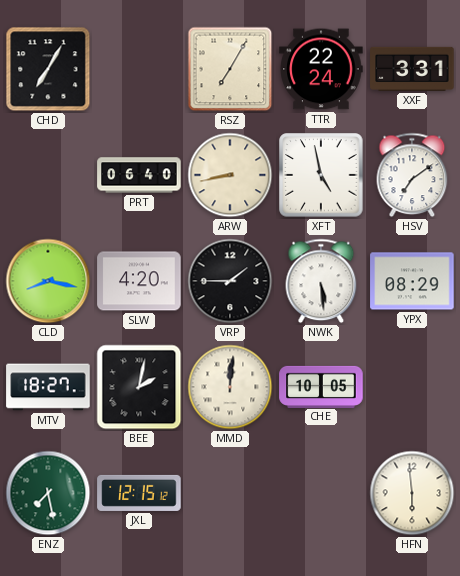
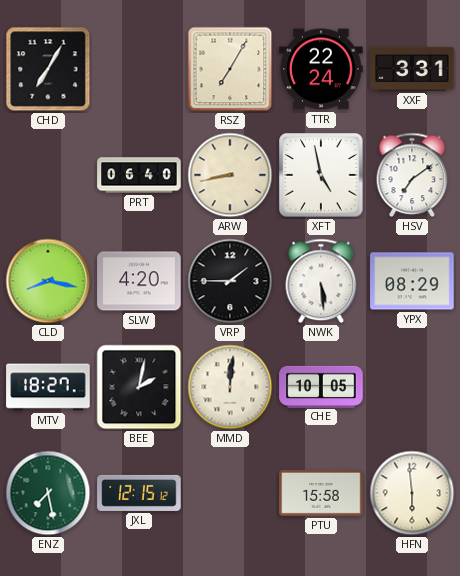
PTU: none -> 15:58 (321, 494)
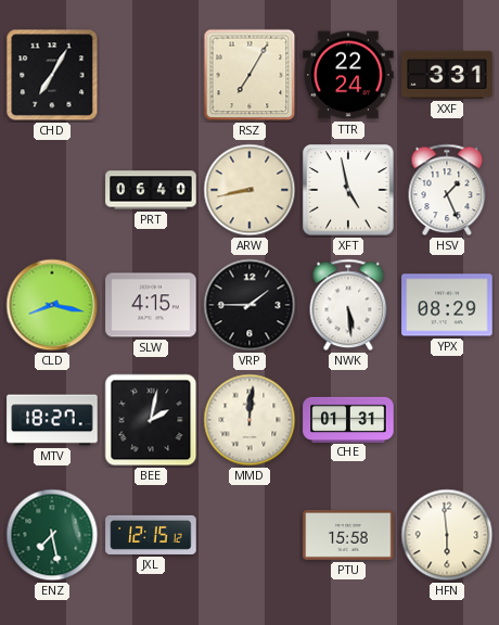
HSV: 7:09 -> 1:26 (447, 190)
SLW: 4:20 -> 4:15 (151, 305)
CHE: 10:05 -> 01:31 (348, 419)
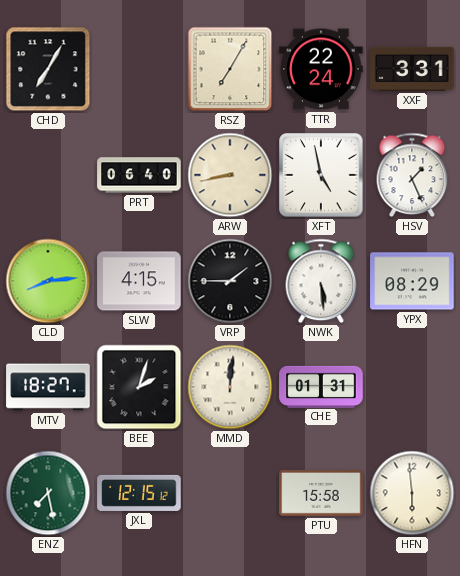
CLD: 8:17 -> 8:14 (48, 281)
BEE: 2:02 -> 2:03 (139, 387)
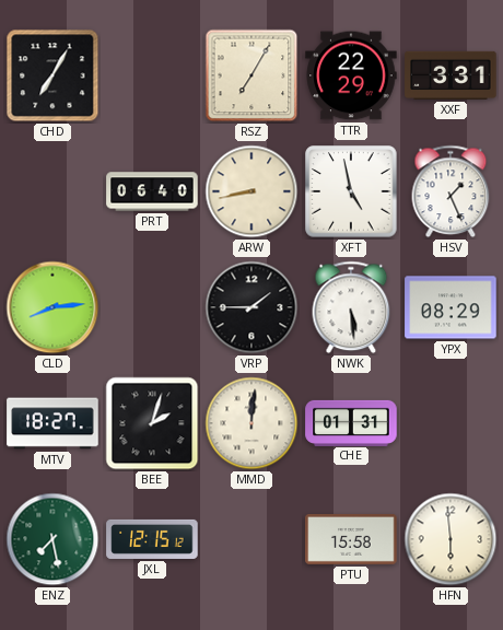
TTR: 22:24 -> 22:29 (351, 75)
SLW: 4:15 -> none (139, 281)
